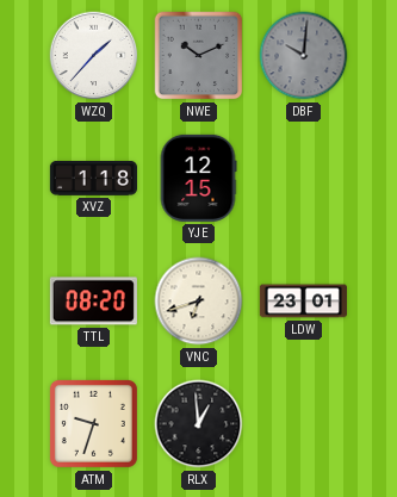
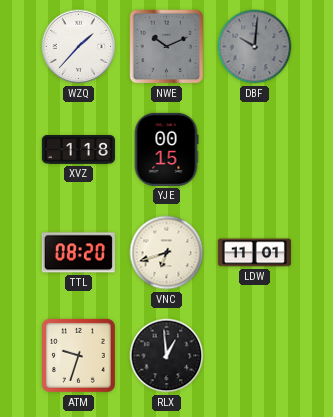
YJE: 12:15 -> 00:15 (166, 149)
LDW: 23:01 -> 11:01 (254, 253)
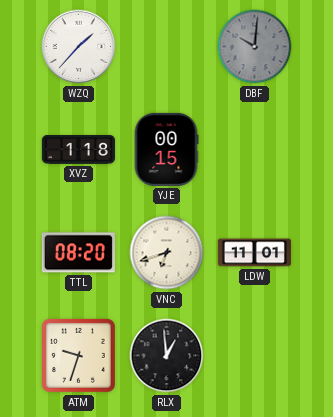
NWE: 10:11 -> none (167, 47)
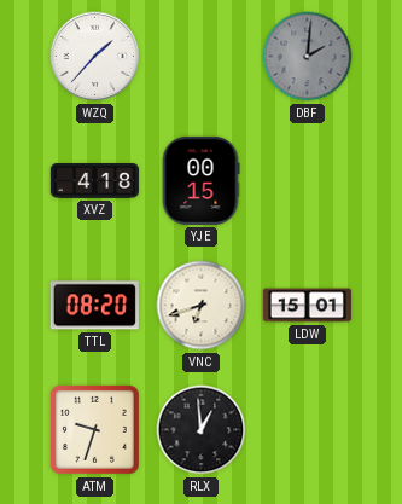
DBF: 10:01 -> 2:01 (308, 57)
XVZ: 1:18 -> 4:18 (94, 181)
LDW: 11:01 -> 15:01 (307, 306)
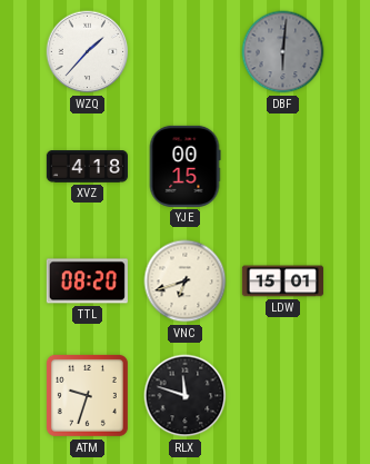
DBF: 2:01 -> 6:01 (283, 52)
RLX: 12:59 -> 11:48 (186, 396)
